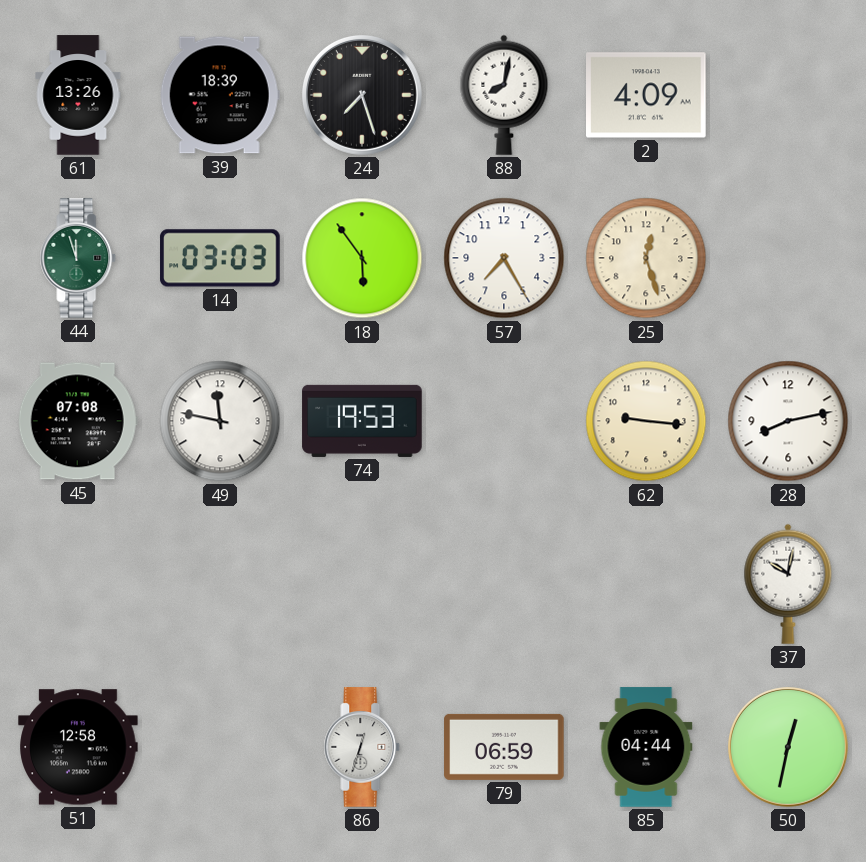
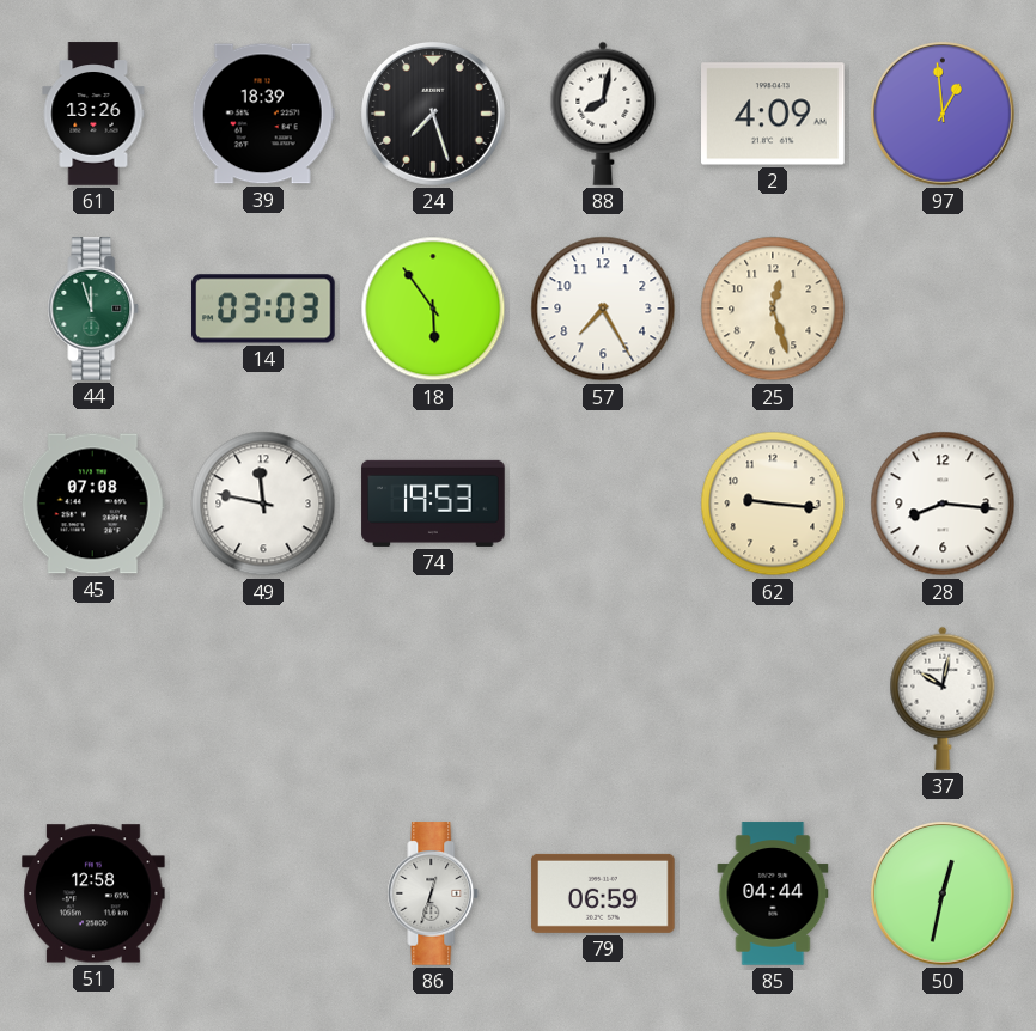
97: none -> 12:59 (943, 114)
28: 8:13 -> 8:16 (943, 504)
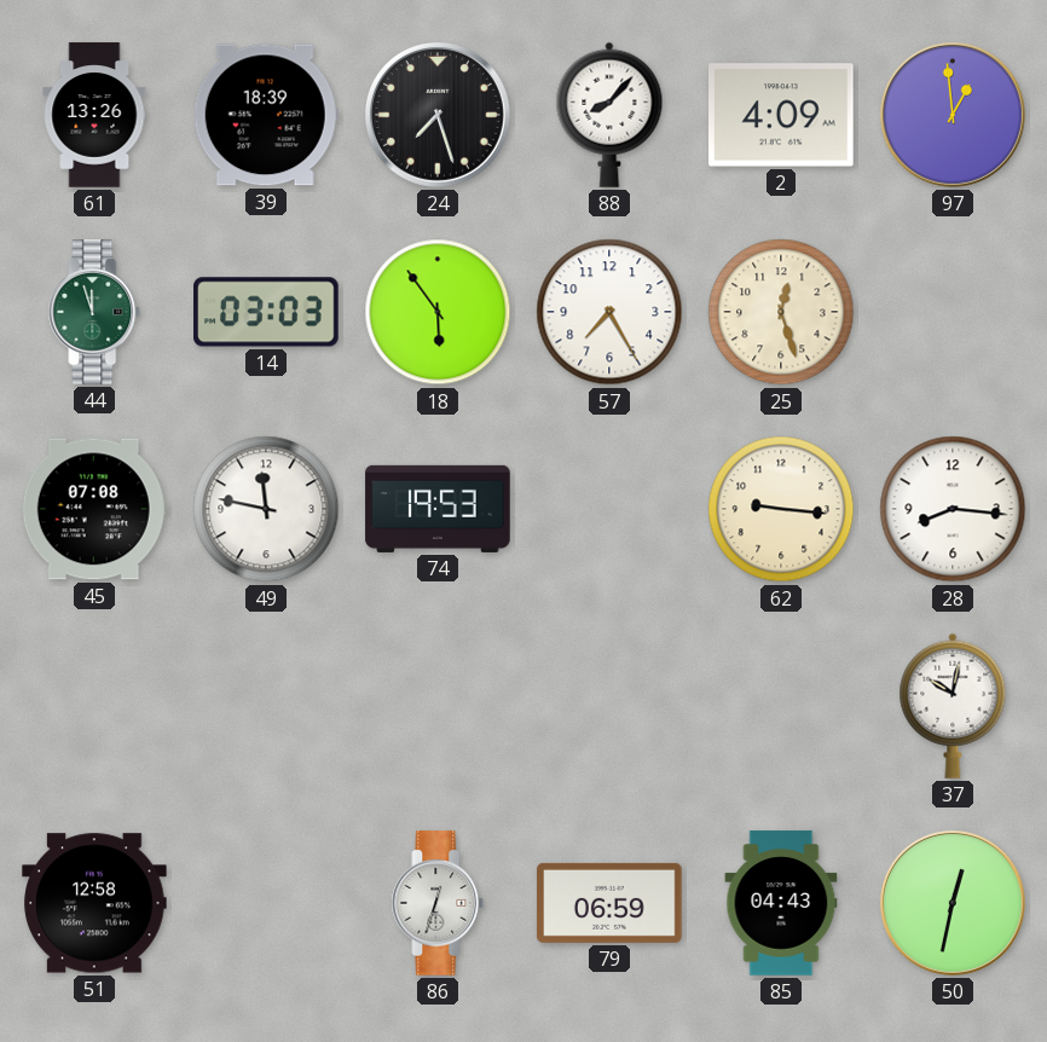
88: 8:02 -> 8:07 (609, 115)
85: 04:44 -> 04:43 (781, 903)
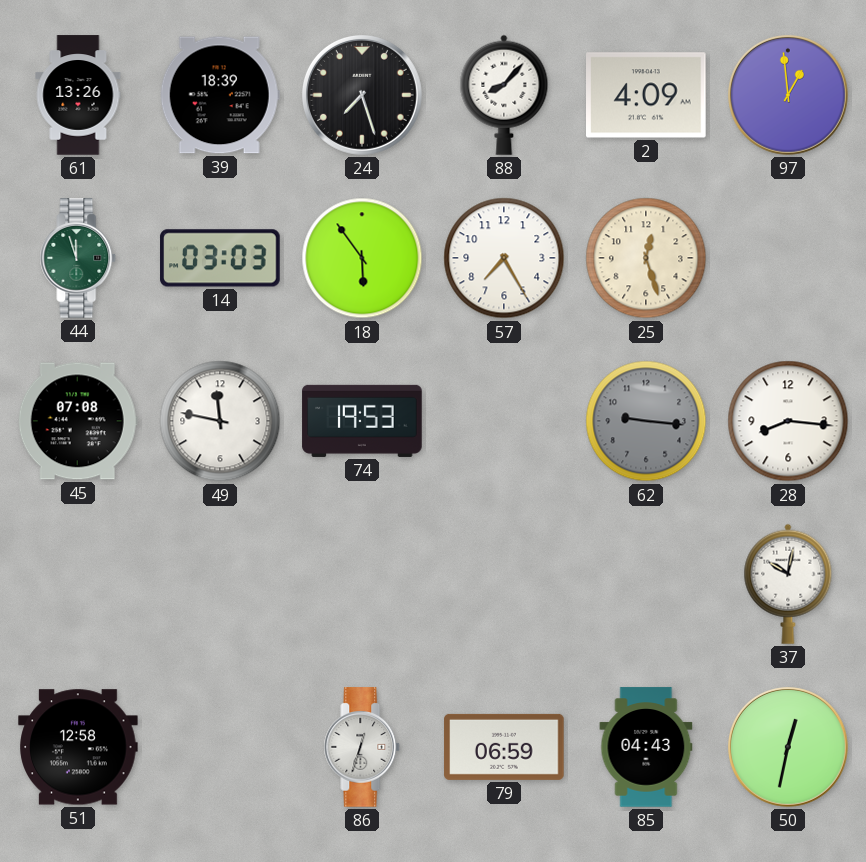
62 dial: cream -> grey (646, 421)
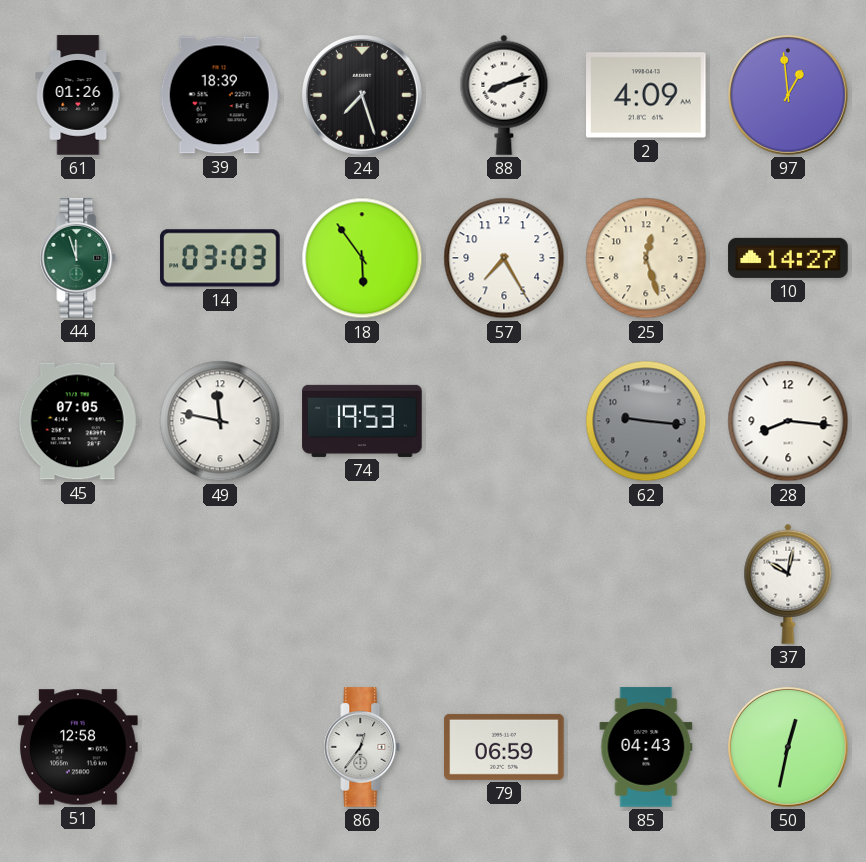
61: 13:26 -> 01:26 (78, 95)
88: 8:07 -> 8:12 (504, 95)
10: none -> 14:27 (788, 258)
45: 07:08 -> 07:05 (78, 421)
86: 12:33 -> 12:36 (362, 747)
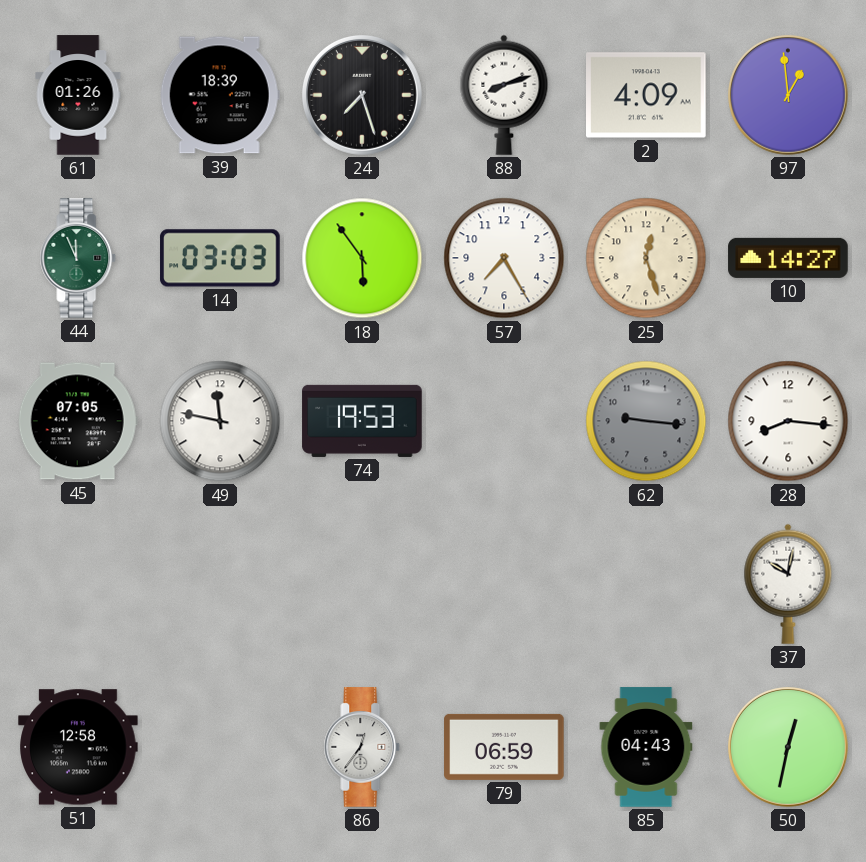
44: 11:57 -> 11:56 (78, 258)
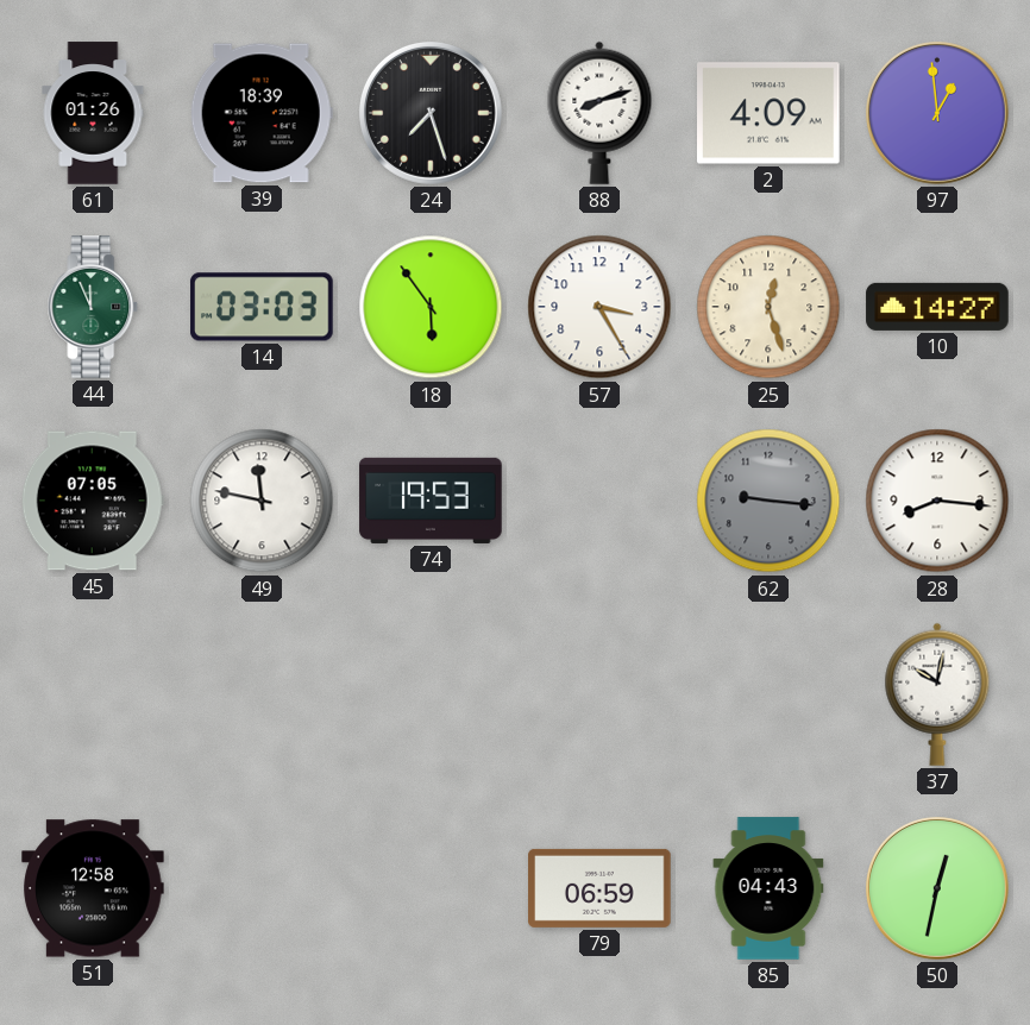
57: 7:25 -> 3:25 (599, 307)
86: 12:36 -> none (362, 747)
